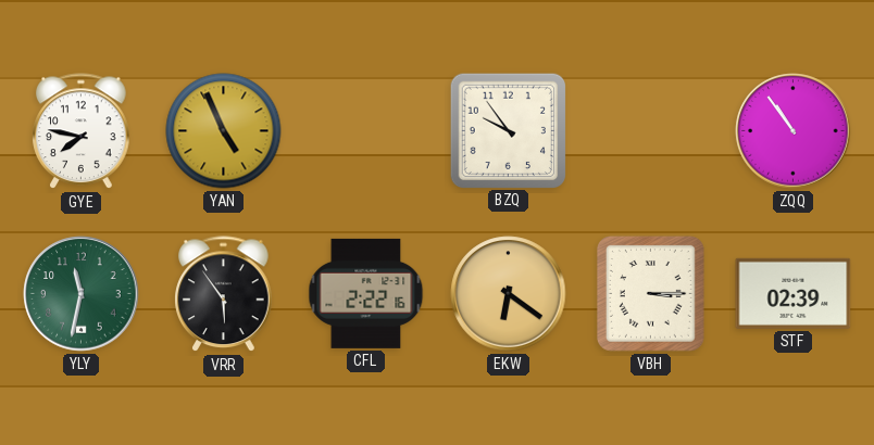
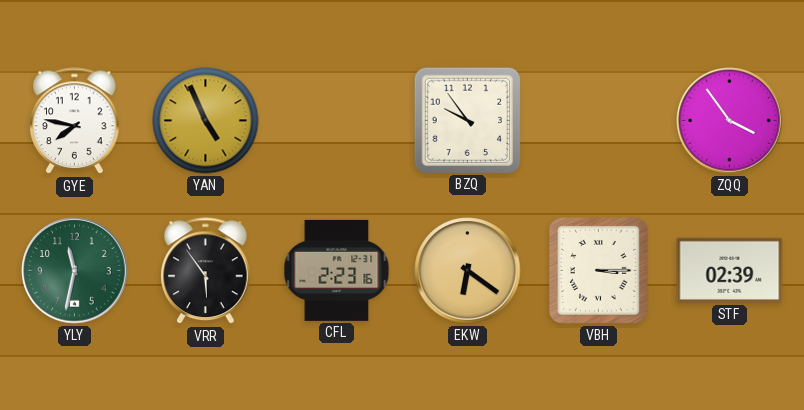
ZQQ: 10:54 -> 3:54 (730, 121)
CFL: 2:22 -> 2:23 (337, 270)
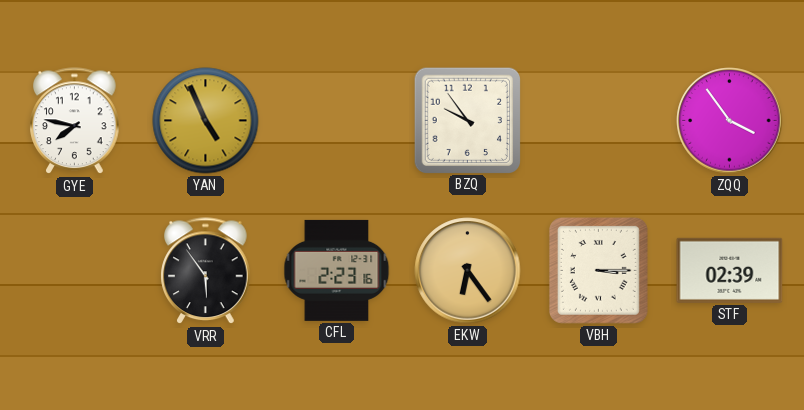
YLY: 11:32 -> none (75, 271)
EKW: 6:21 -> 6:24 (468, 271)
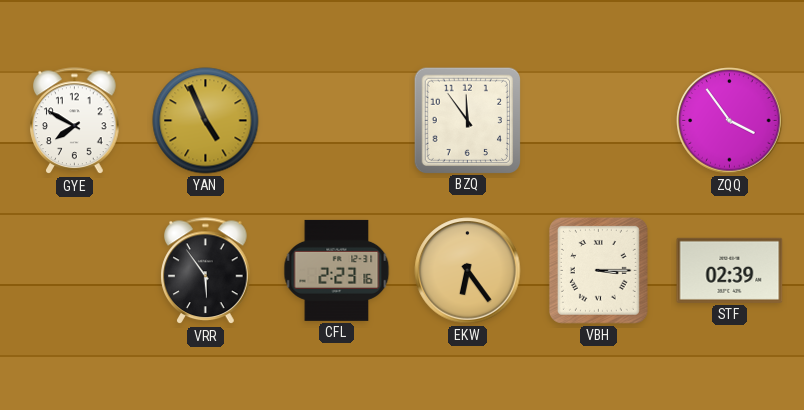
GYE: 7:47 -> 7:50 (75, 121)
BZQ: 9:54 -> 11:54 (467, 120)
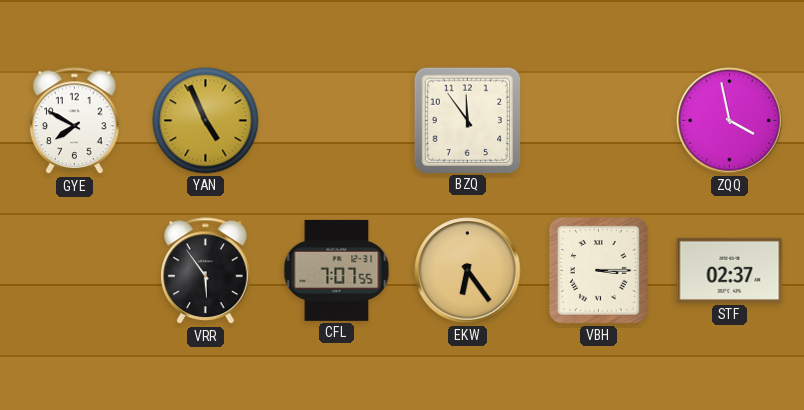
ZQQ: 3:54 -> 3:58 (730, 121)
CFL: 2:23 -> 7:07 (337, 270)
STF: 02:39 -> 02:37 (730, 270)
